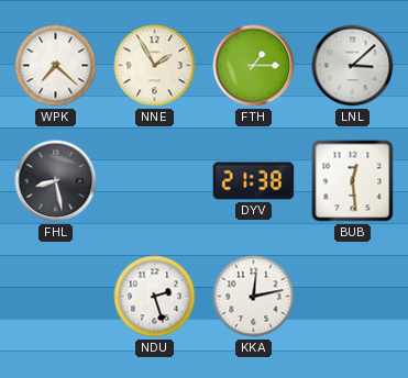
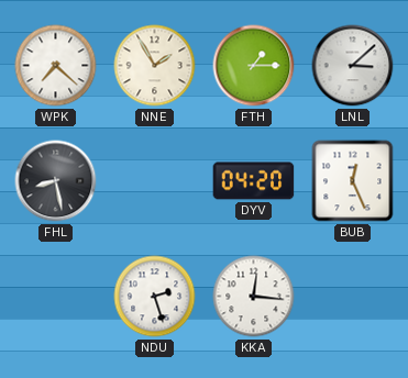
DYV: 21:38 -> 04:20 (254, 181)
BUB: 12:29 -> 12:26 (353, 181)
KKA: 12:13 -> 12:16 (254, 297)
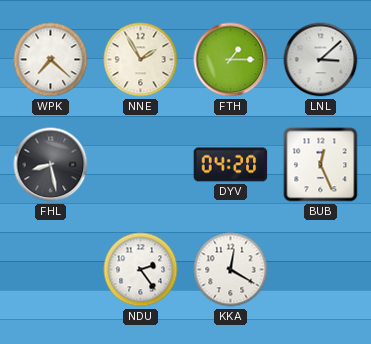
NDU: 2:27 -> 2:24 (141, 270)
KKA: 12:16 -> 12:20 (231, 270)
